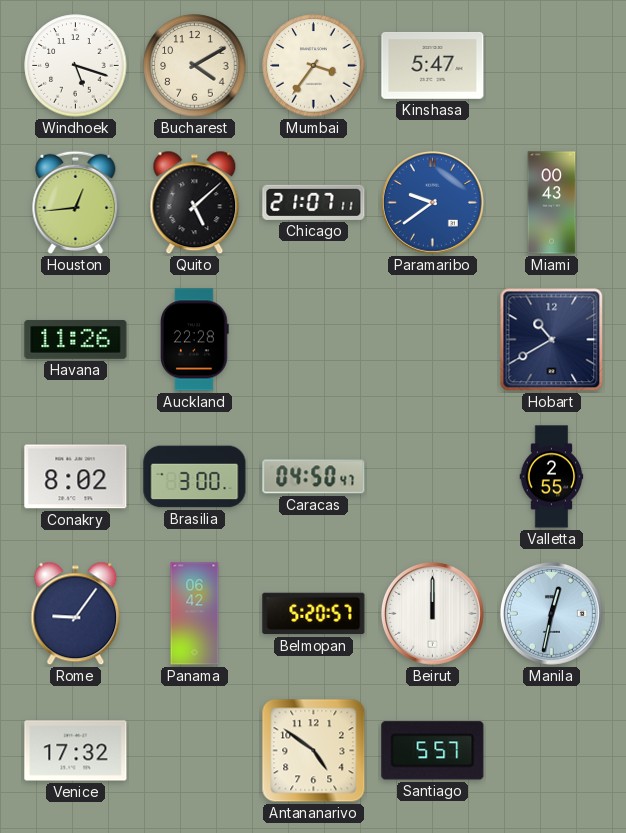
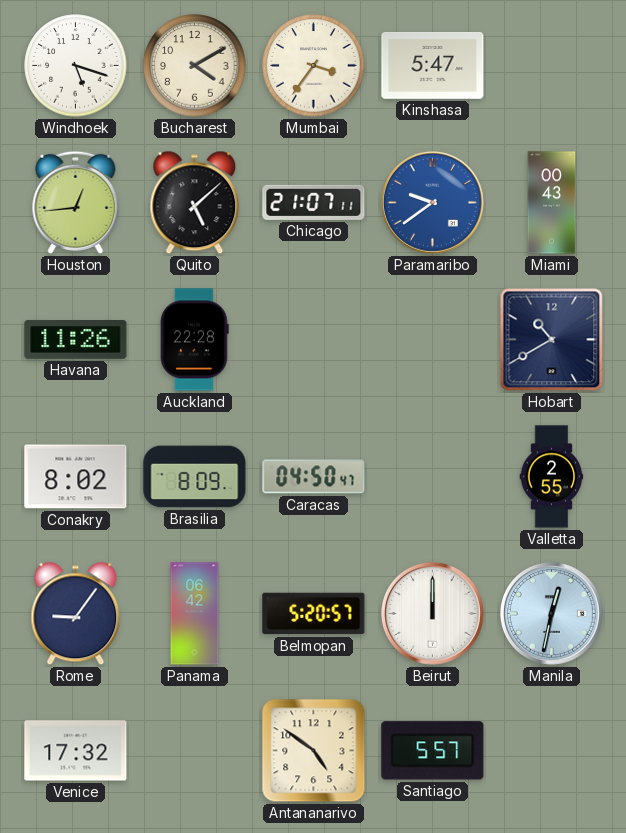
Brasilia: 3:00 -> 8:09 (195, 477)
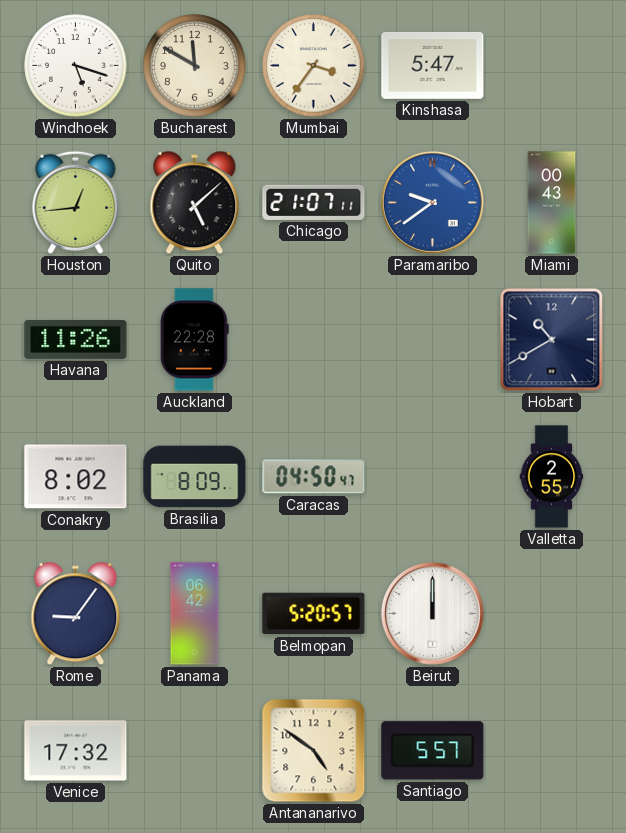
Bucharest: 4:10 -> 11:50 (195, 66)
Manila: 12:32 -> none (551, 613)
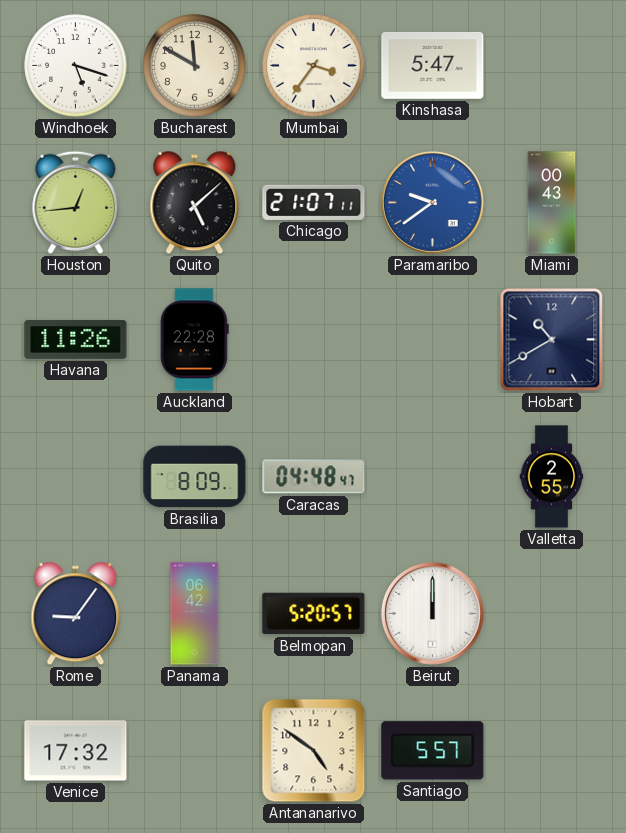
Conakry: 8:02 -> none (76, 477)
Caracas: 04:50 -> 04:48 (314, 477)
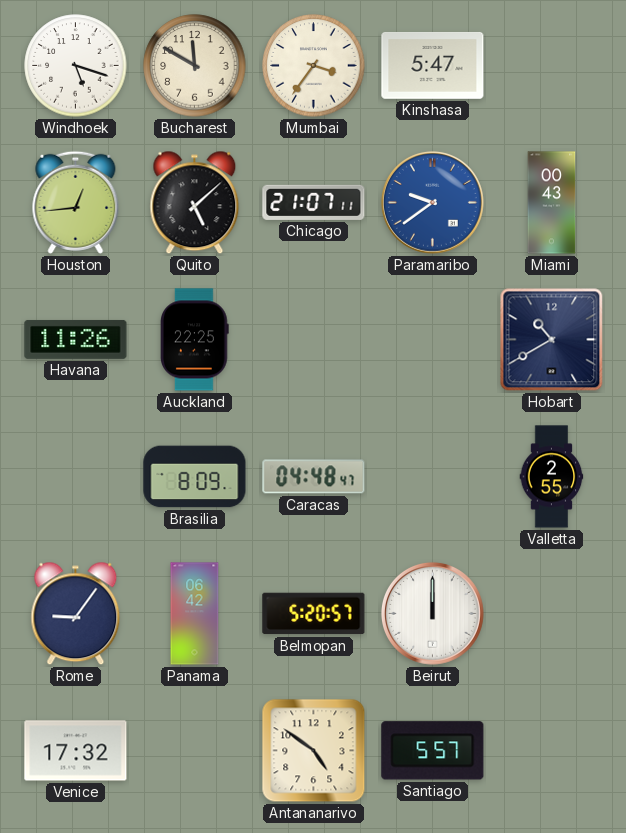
Auckland: 22:28 -> 22:25 (195, 340)
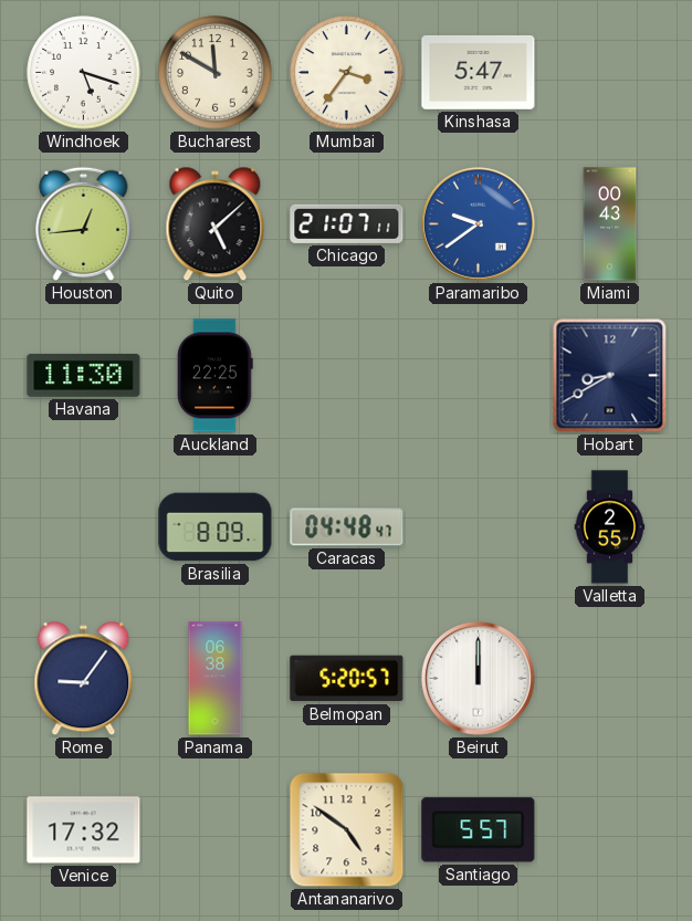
Havana: 11:26 -> 11:30 (84, 375)
Hobart: 10:40 -> 8:40 (610, 376)
Panama: 06:42 -> 06:38 (216, 679)
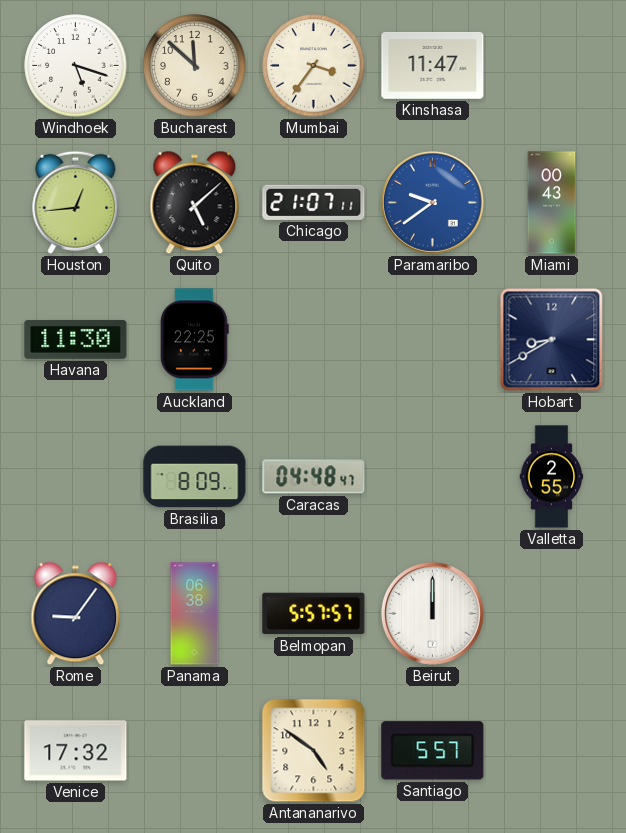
Bucharest: 11:50 -> 11:52 (195, 66)
Kinshasa: 5:47 -> 11:47 (433, 66)
Belmopan: 5:20 -> 5:57 (314, 614)
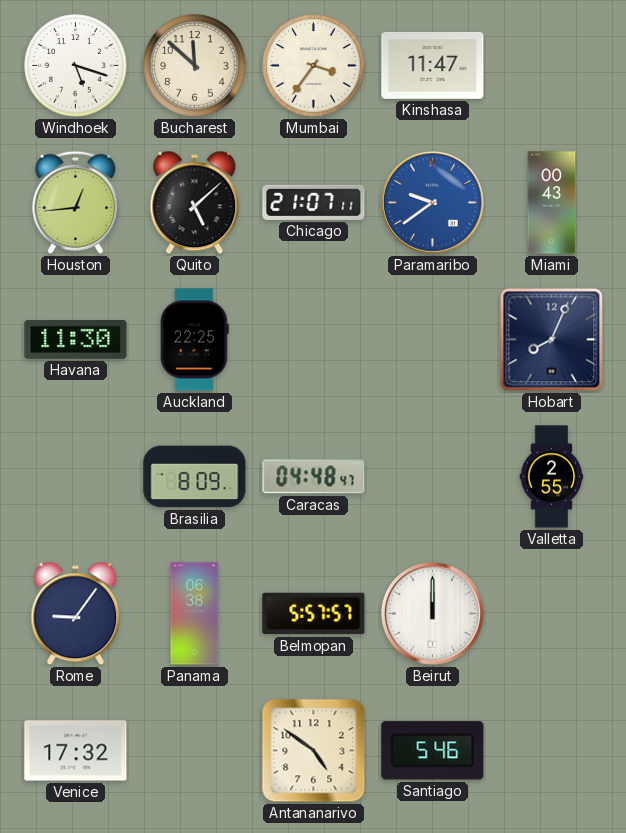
Hobart: 8:40 -> 8:04 (552, 340)
Santiago: 5:57 -> 5:46 (433, 751)
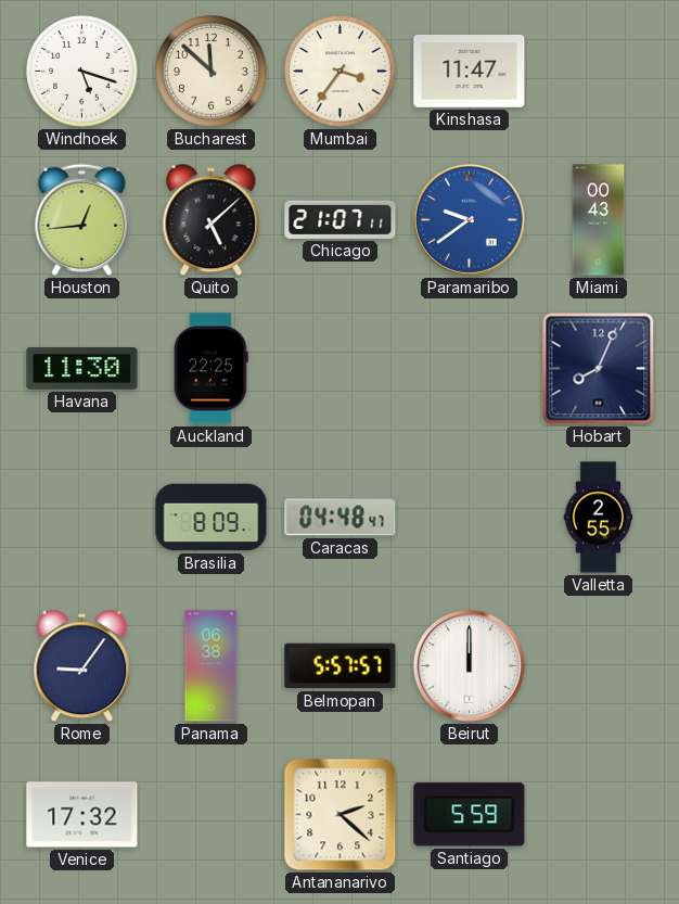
Antananarivo: 4:51 -> 2:22 (341, 815)
Santiago: 5:46 -> 5:59 (470, 815)
